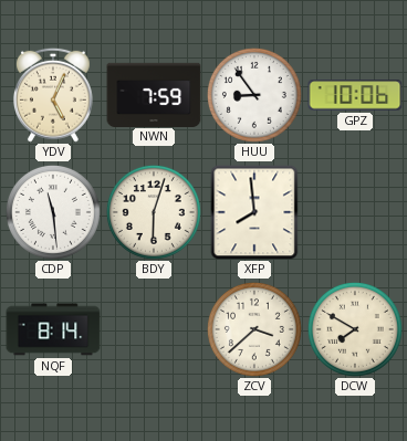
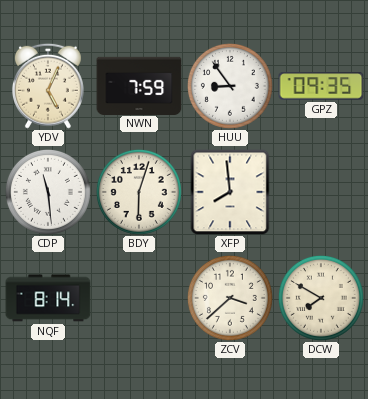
GPZ: 10:06 -> 09:35 (321, 86)
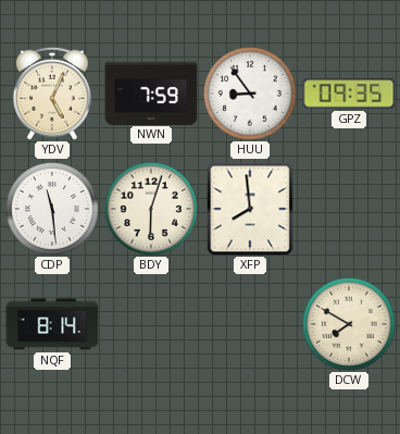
ZCV: 3:38 -> none (230, 298)
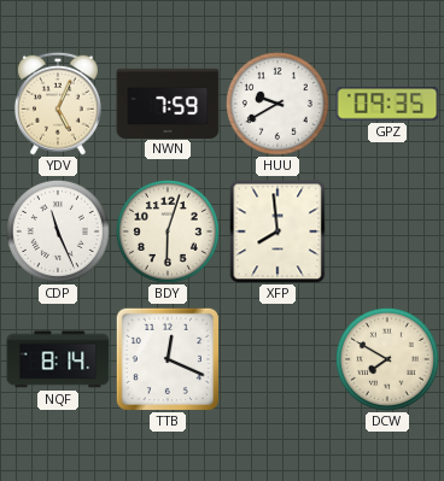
HUU: 8:54 -> 9:40 (277, 104)
CDP: 11:29 -> 11:26 (58, 231)
TTB: none -> 12:19 (166, 358)
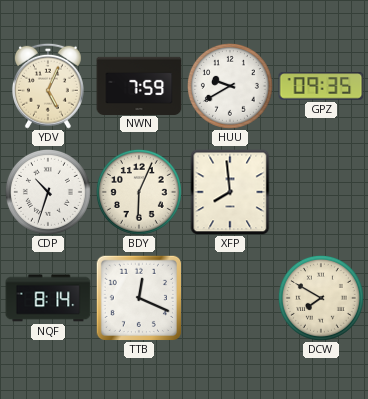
CDP: 11:26 -> 10:33 (48, 192)
BDY: 6:03 -> 6:04 (139, 192)
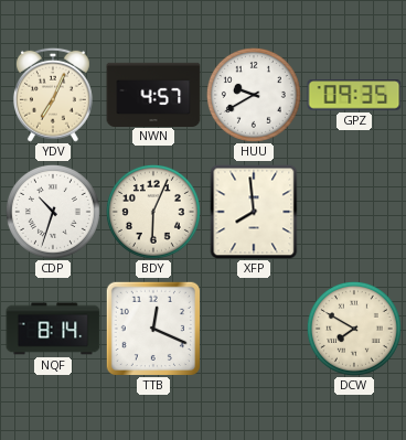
YDV: 5:04 -> 7:04 (53, 95)
NWN: 7:59 -> 4:57 (153, 94)
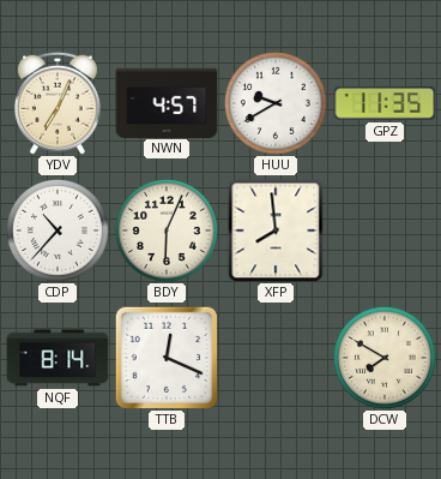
GPZ: 09:35 -> 11:35 (385, 103)
CDP: 10:33 -> 10:37 (58, 230)
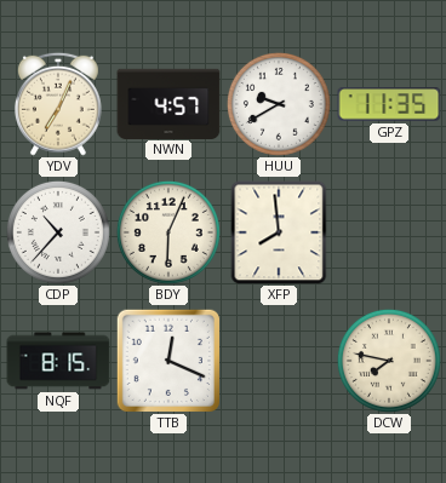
NQF: 8:14 -> 8:15 (58, 361)
DCW: 7:50 -> 7:47 (389, 361)
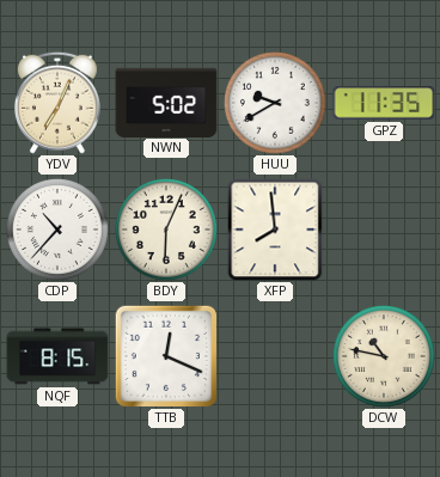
NWN: 4:57 -> 5:02 (166, 102)
DCW: 7:47 -> 10:47 (384, 356)
